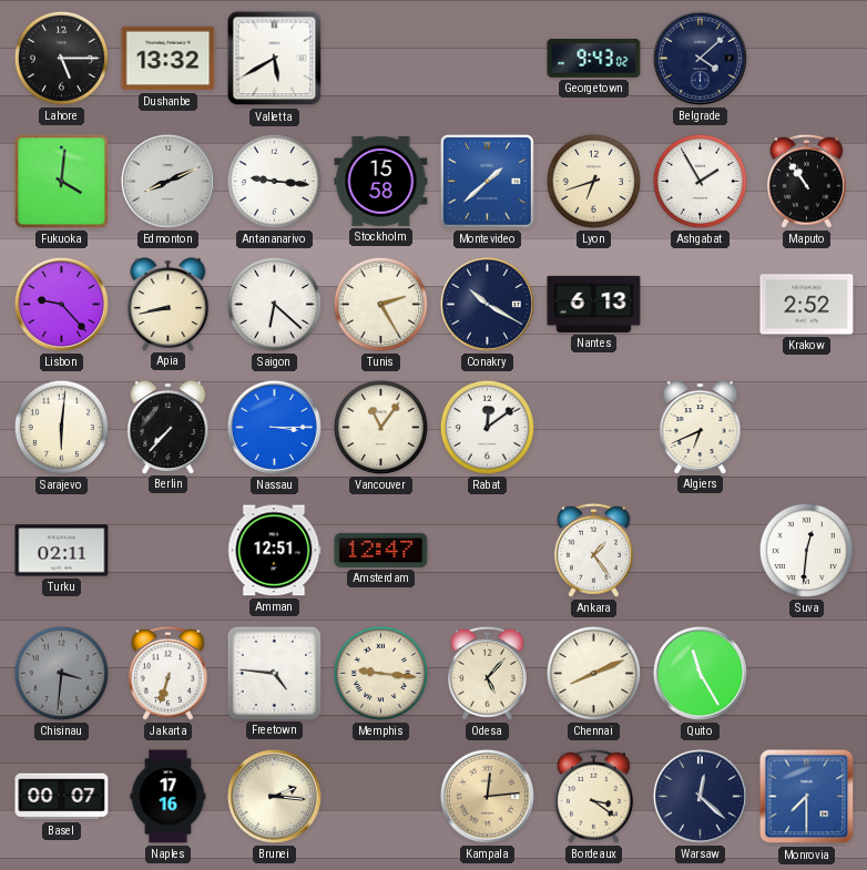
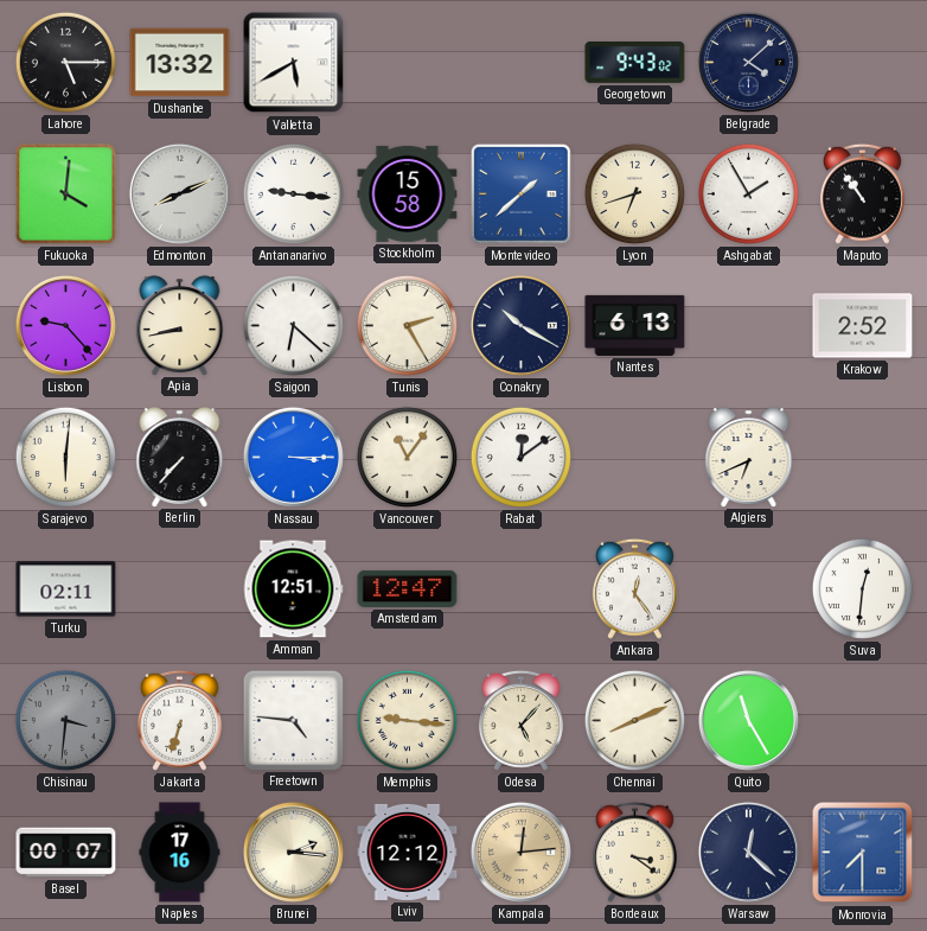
Ankara: 1:24 -> 12:24 (634, 588)
Lviv: none -> 12:12 (408, 852)
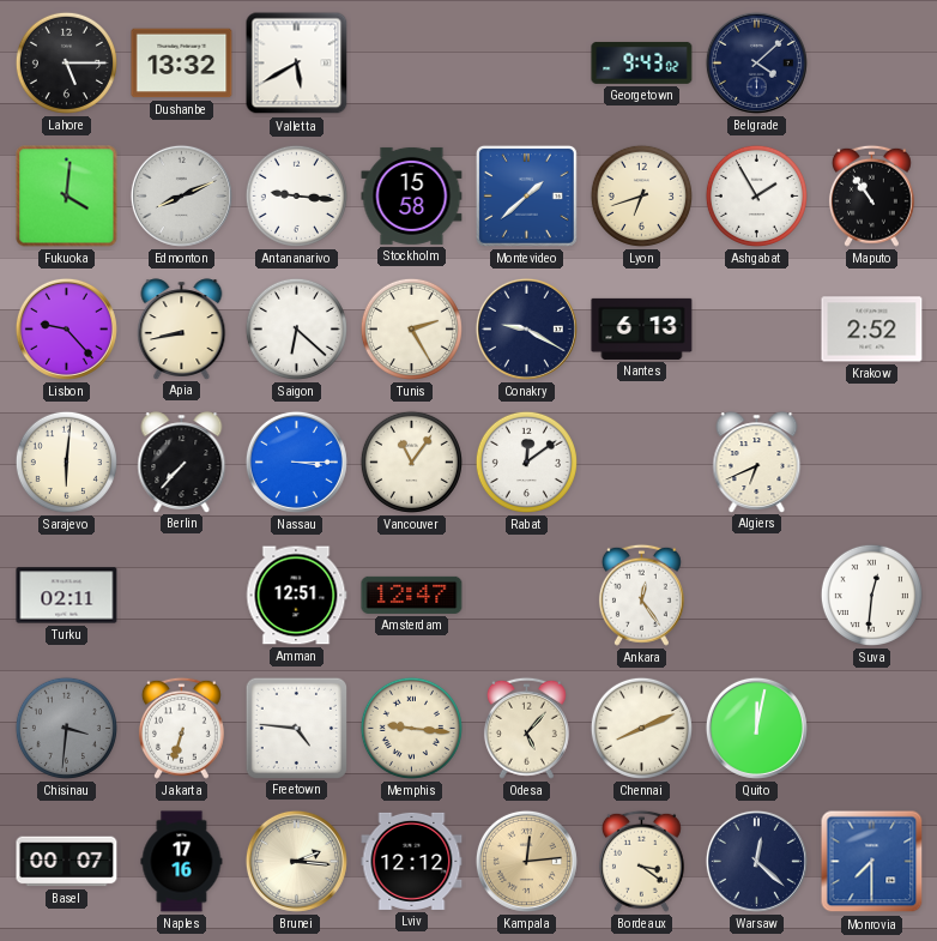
Conakry: 10:20 -> 9:20 (526, 328)
Quito: 11:25 -> 12:02 (756, 728)
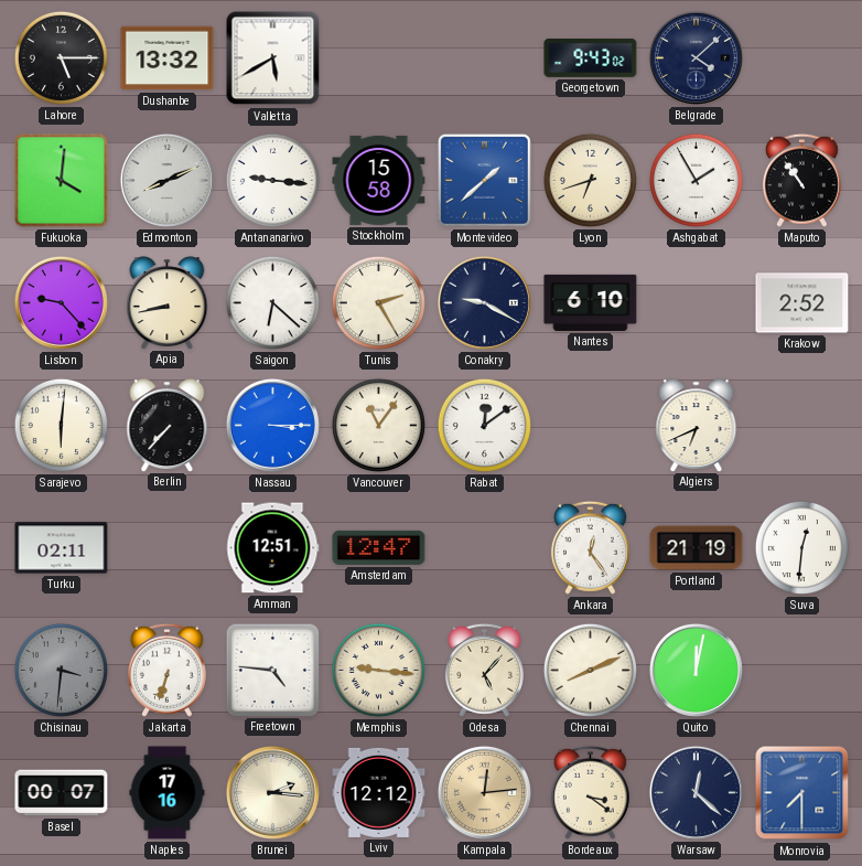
Nantes: 6:13 -> 6:10 (591, 302)
Portland: none -> 21:19 (697, 548)
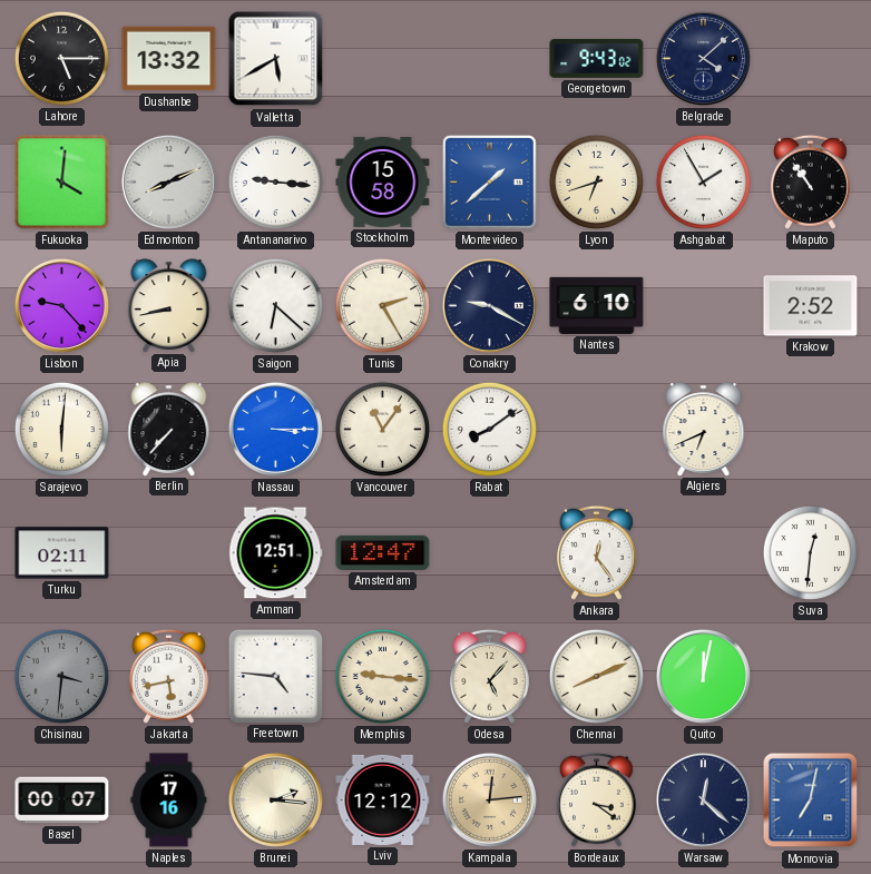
Rabat: 12:09 -> 8:09 (489, 429)
Portland: 21:19 -> none (697, 548)
Jakarta: 6:33 -> 5:43 (168, 676)
Monrovia: 7:30 -> 7:02 (811, 801)
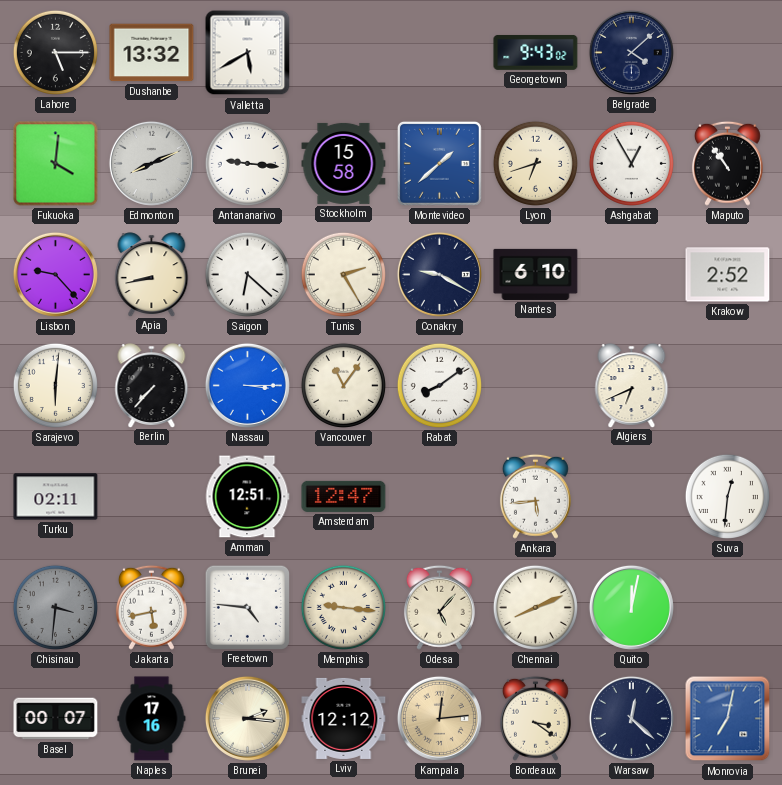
Ashgabat: 1:55 -> 12:55 (631, 163)
Ankara: 12:24 -> 5:44 (535, 496)
